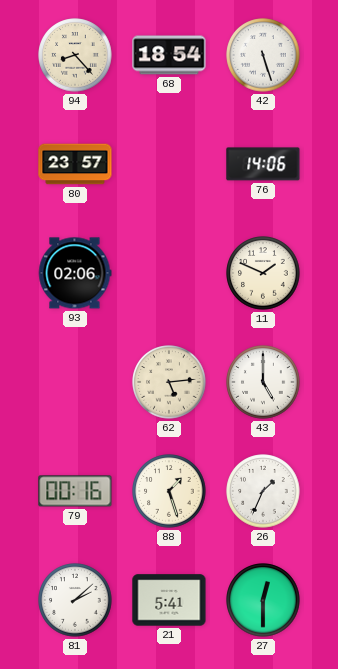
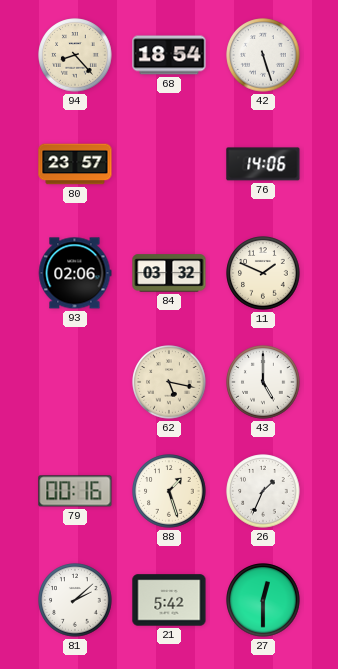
84: none -> 03:32 (169, 273)
62: 5:14 -> 5:17 (169, 382)
21: 5:41 -> 5:42 (169, 600)
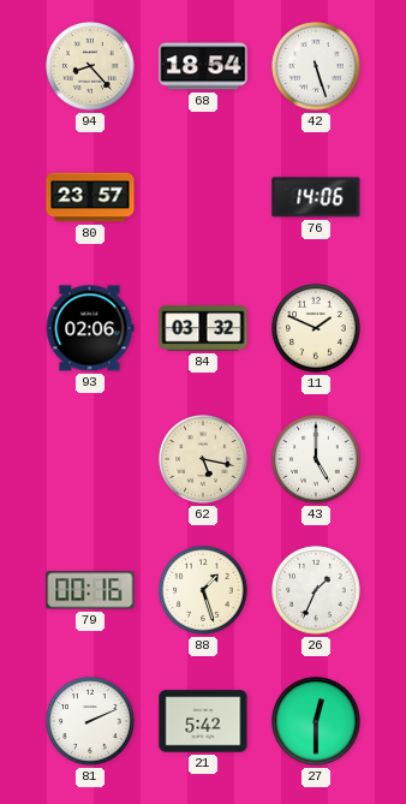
81: 2:08 -> 2:11 (90, 721)
